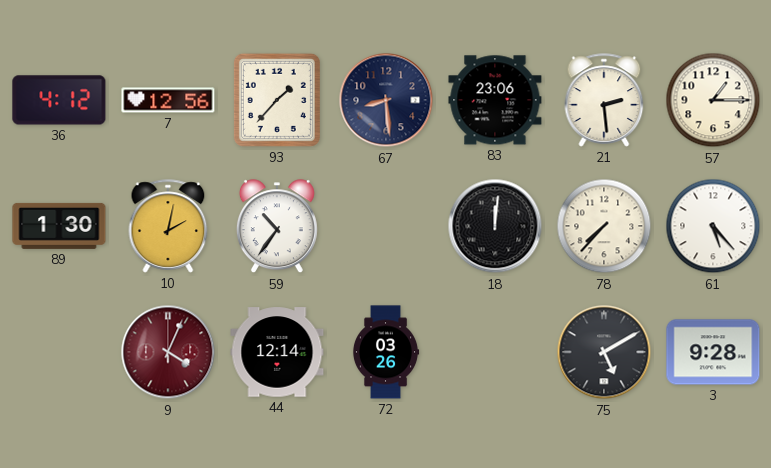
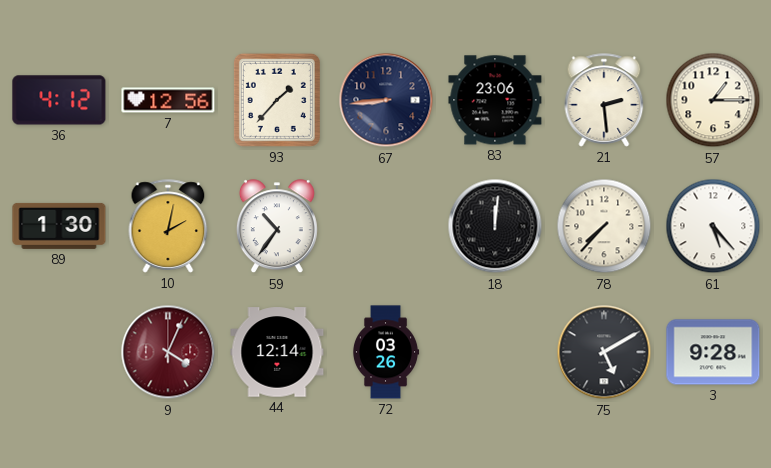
67: 8:29 -> 8:44 (386, 100)
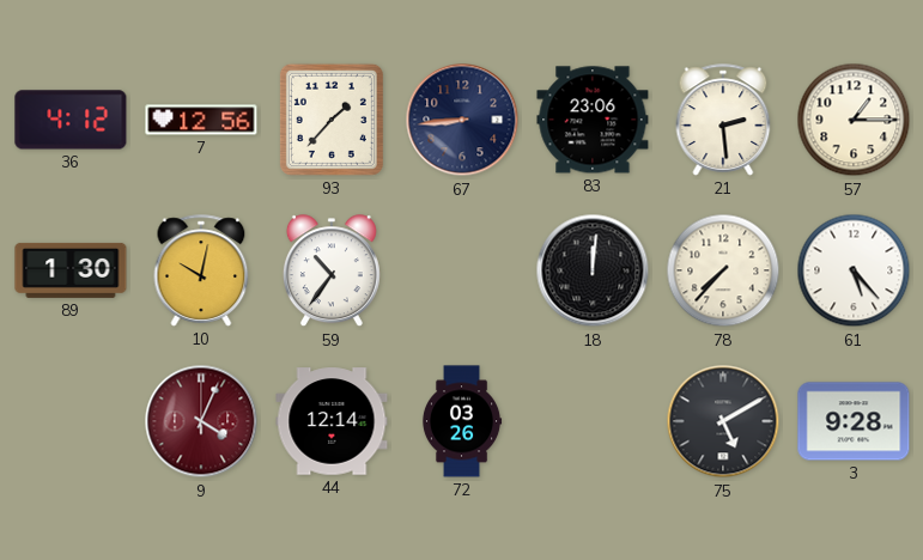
10: 2:02 -> 10:02 (201, 270)
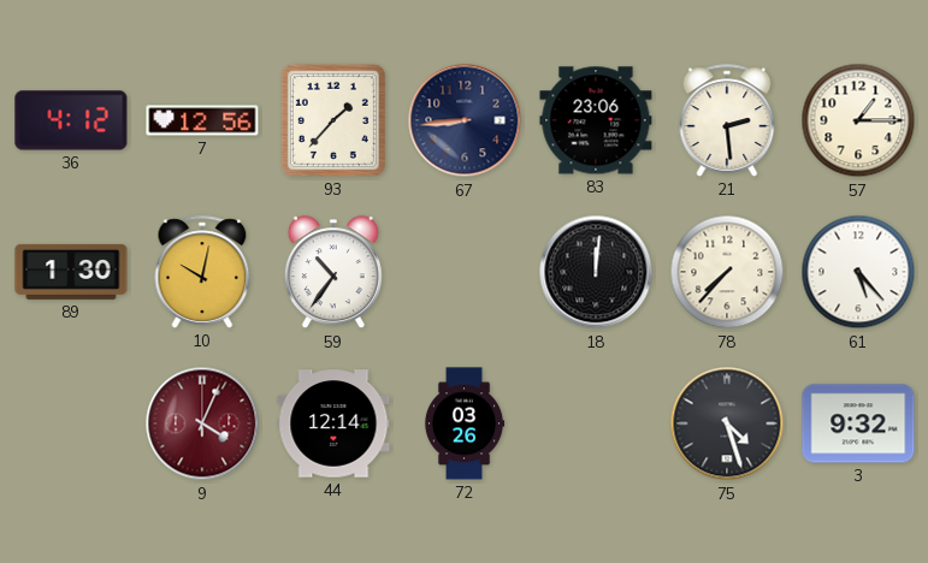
75: 5:10 -> 4:27 (727, 423)
3: 9:28 -> 9:32 (858, 423)
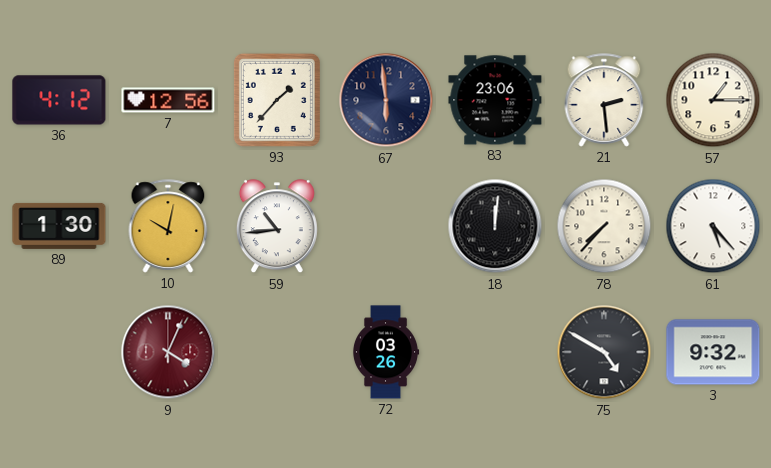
67: 8:44 -> 5:59 (386, 100)
59: 10:36 -> 10:44 (277, 227)
44: 12:14 -> none (333, 423)
75: 4:27 -> 4:50 (604, 352)
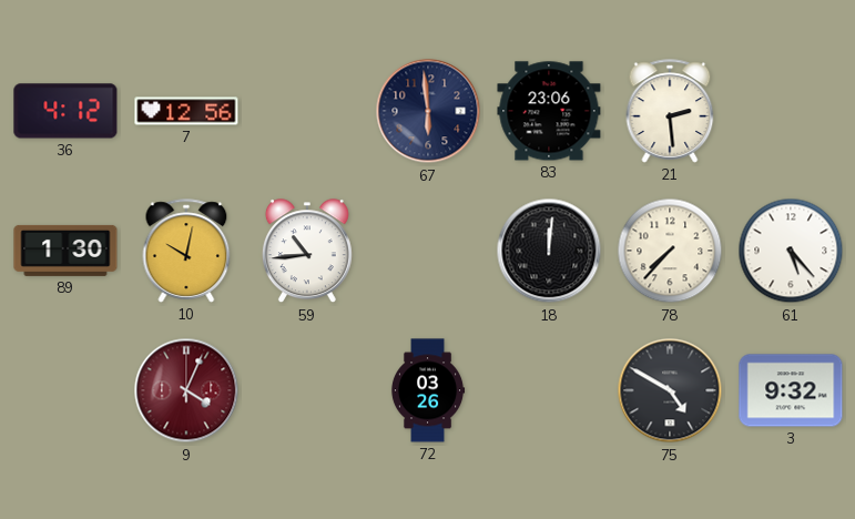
93: 1:37 -> none (277, 100)
57: 1:15 -> none (713, 100)
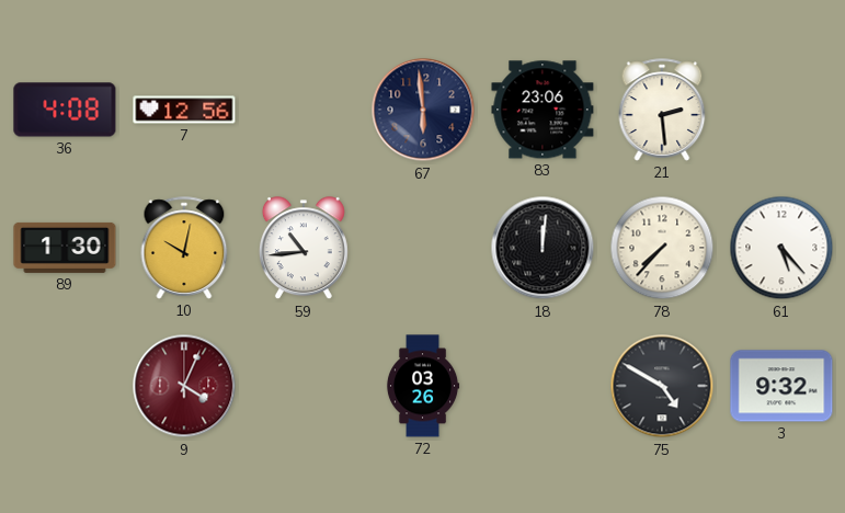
36: 4:12 -> 4:08 (65, 110)
